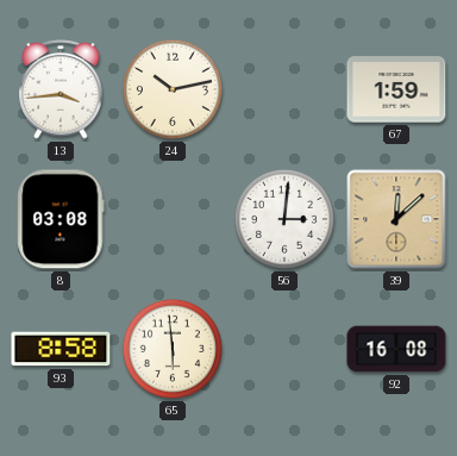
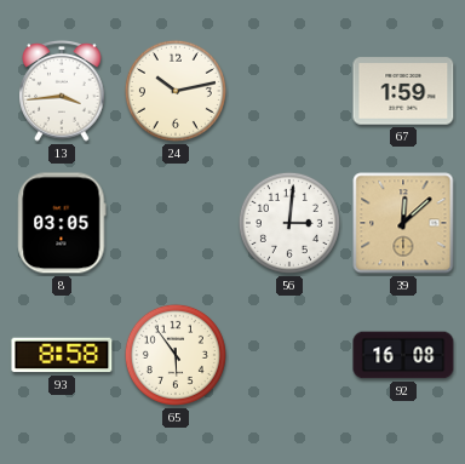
8: 03:08 -> 03:05 (62, 223)
65: 5:59 -> 5:54 (176, 355)
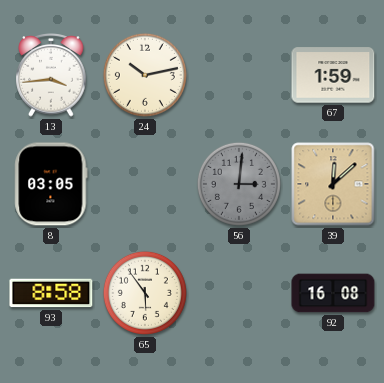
56 dial: white -> grey (239, 184)
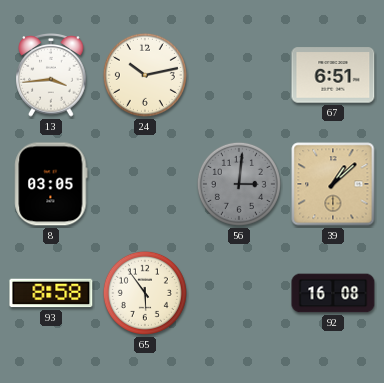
67: 1:59 -> 6:51 (333, 75)
39: 12:08 -> 1:08 (333, 184)
